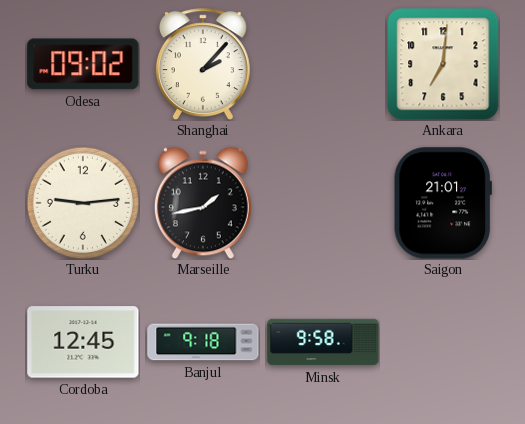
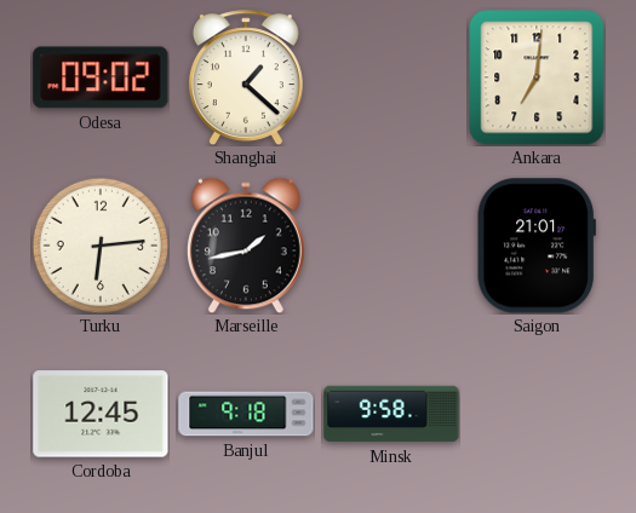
Shanghai: 2:07 -> 1:22 (246, 77)
Turku: 9:14 -> 6:14 (99, 244)
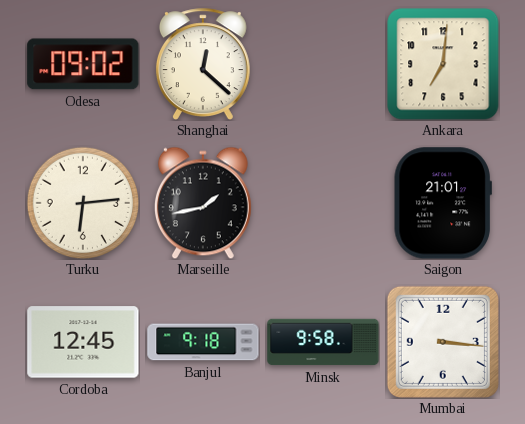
Shanghai: 1:22 -> 12:22 (203, 64)
Mumbai: none -> 3:16 (443, 342)
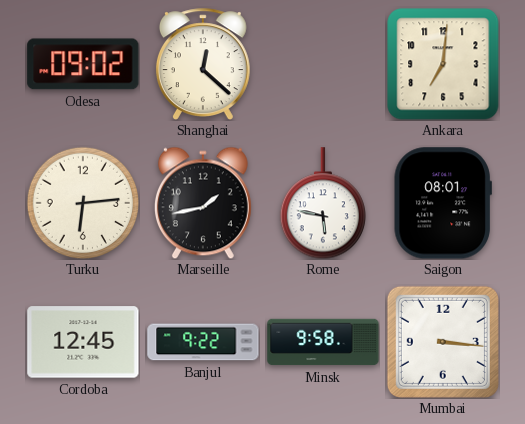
Rome: none -> 5:47 (323, 203)
Saigon: 21:01 -> 08:01 (443, 203)
Banjul: 9:18 -> 9:22 (203, 342)
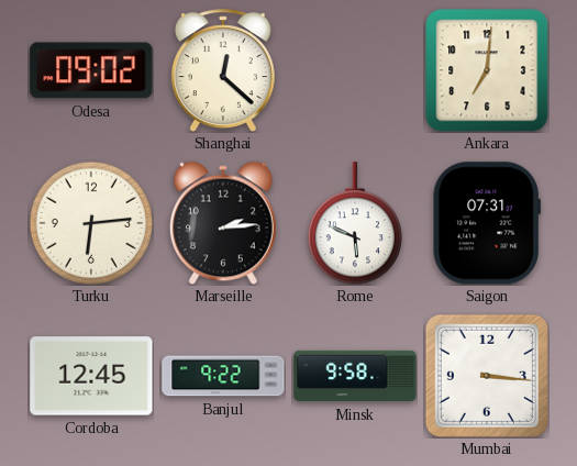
Marseille: 1:43 -> 2:14 (223, 223)
Rome: 5:47 -> 5:49 (355, 223)
Saigon: 08:01 -> 07:31 (487, 223)
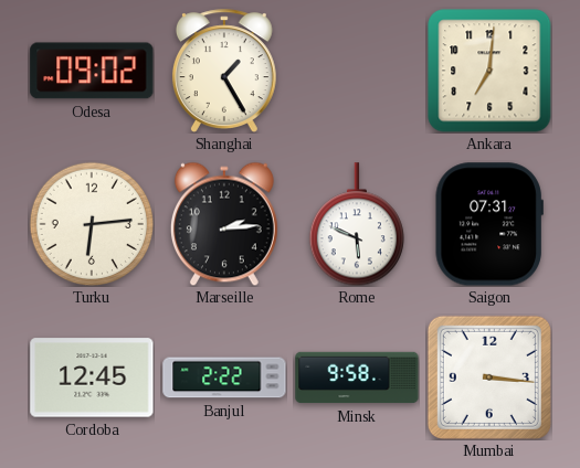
Shanghai: 12:22 -> 1:25 (224, 71)
Banjul: 9:22 -> 2:22 (224, 377)
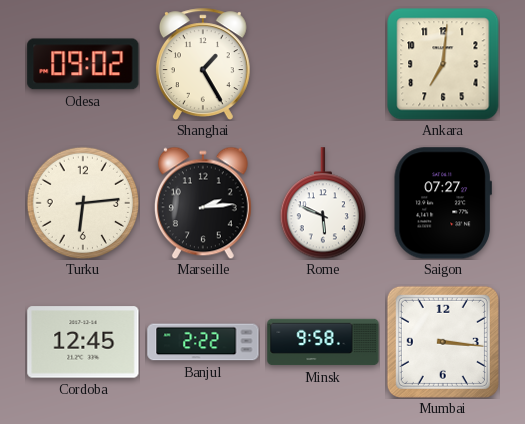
Saigon: 07:31 -> 07:27 (443, 203)
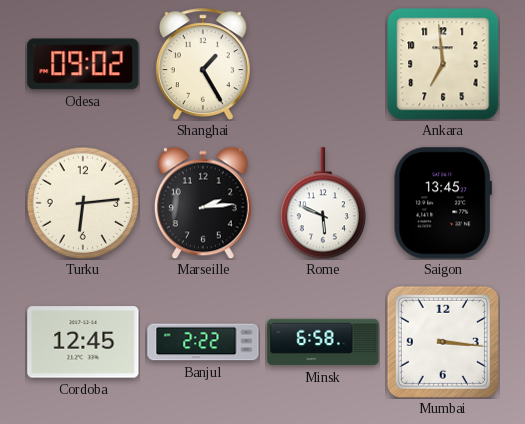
Ankara: 7:01 -> 6:59 (443, 64)
Saigon: 07:27 -> 13:45 (443, 203)
Minsk: 9:58 -> 6:58 (323, 342)
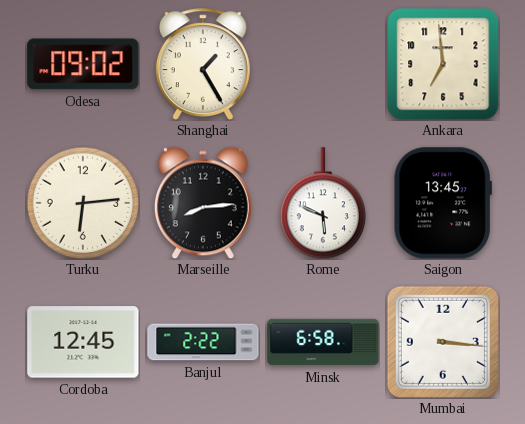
Marseille: 2:14 -> 8:14 (203, 203)
